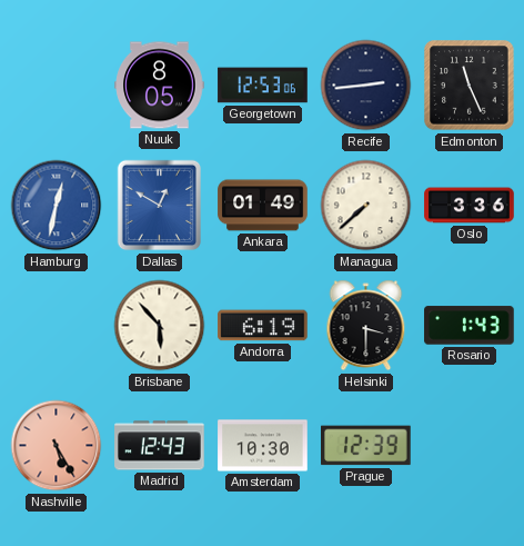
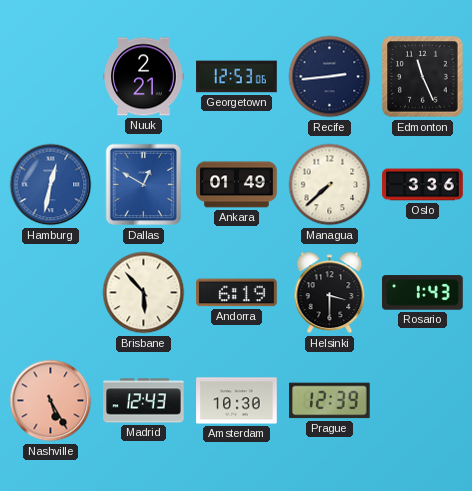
Nuuk: 8:05 -> 2:21 (144, 77)
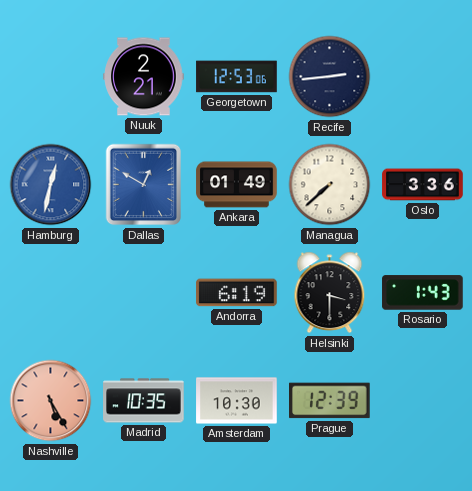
Edmonton: 11:26 -> none (423, 77)
Brisbane: 5:53 -> none (144, 293)
Madrid: 12:43 -> 10:35 (144, 401)
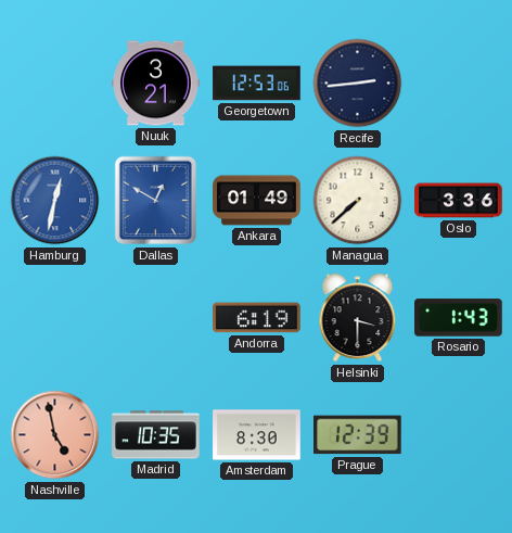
Nuuk: 2:21 -> 3:21 (156, 84)
Nashville: 5:25 -> 4:58 (55, 435)
Amsterdam: 10:30 -> 8:30 (257, 435)
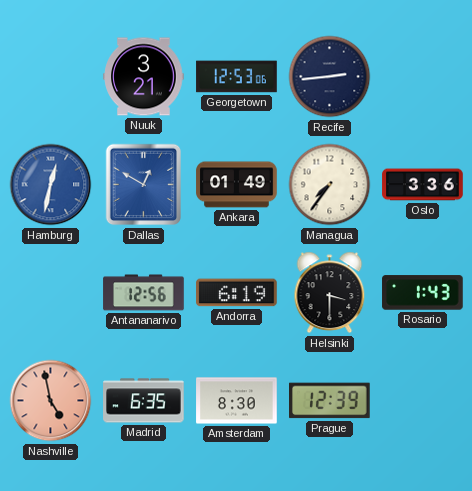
Managua: 7:38 -> 7:36 (330, 185)
Antananarivo: none -> 12:56 (144, 293)
Madrid: 10:35 -> 6:35 (144, 401)
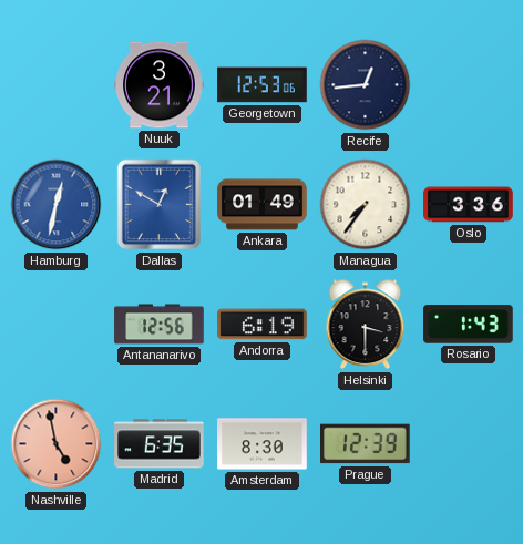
Recife: 2:44 -> 12:44 (366, 85)
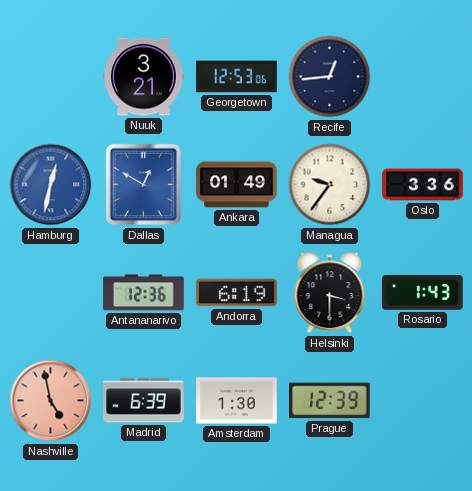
Managua: 7:36 -> 9:36 (330, 185)
Antananarivo: 12:56 -> 12:36 (144, 293)
Madrid: 6:35 -> 6:39 (144, 401)
Amsterdam: 8:30 -> 1:30 (237, 401)
